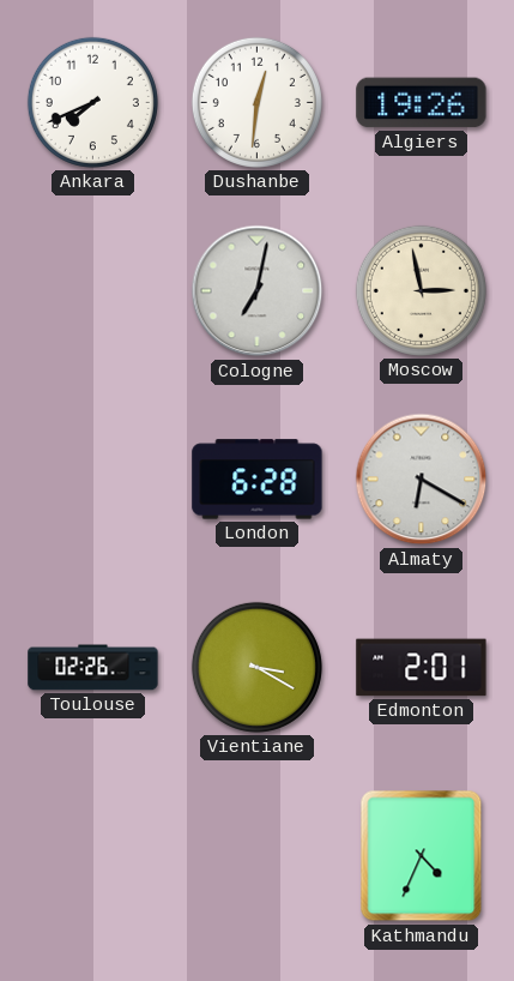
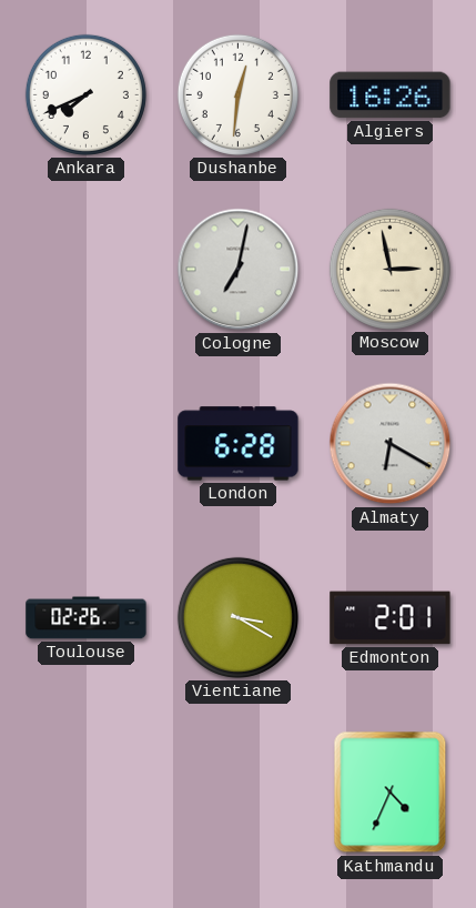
Algiers: 19:26 -> 16:26 (391, 95)
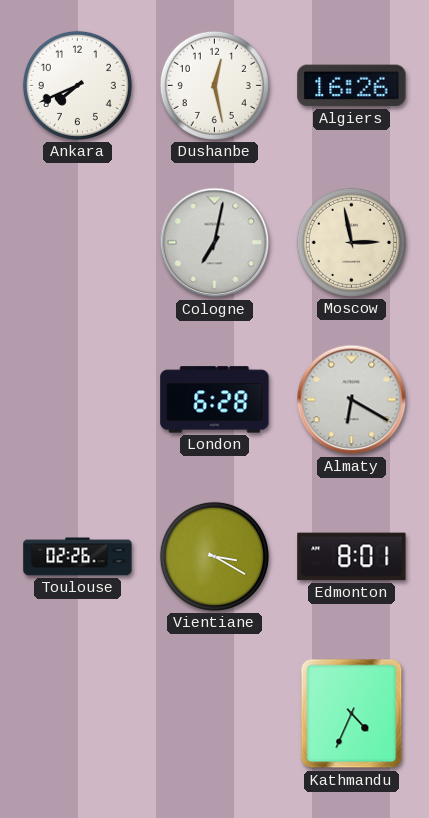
Dushanbe: 12:31 -> 12:28 (214, 85)
Edmonton: 2:01 -> 8:01 (352, 557)
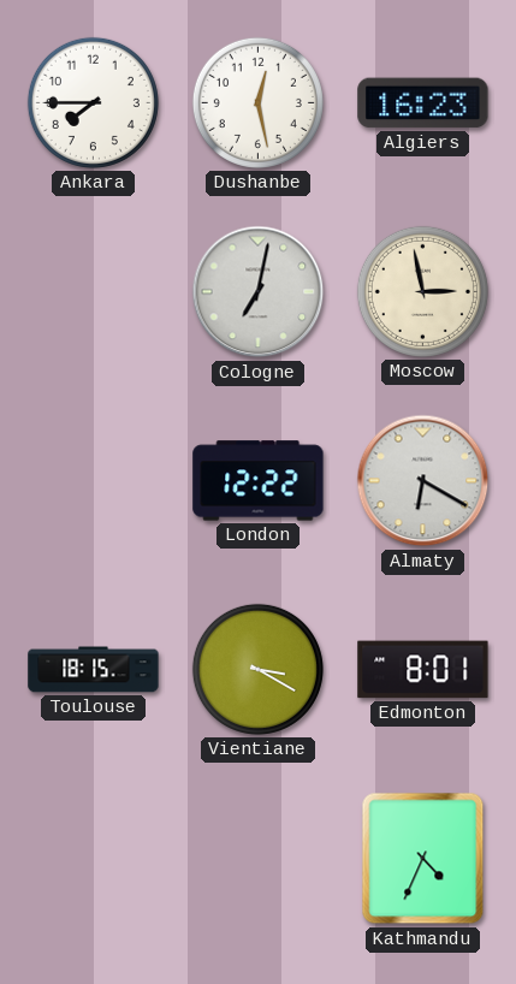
Ankara: 7:41 -> 7:45 (93, 102)
Algiers: 16:26 -> 16:23 (423, 103)
London: 6:28 -> 12:22 (259, 481)
Toulouse: 02:26 -> 18:15 (94, 670)
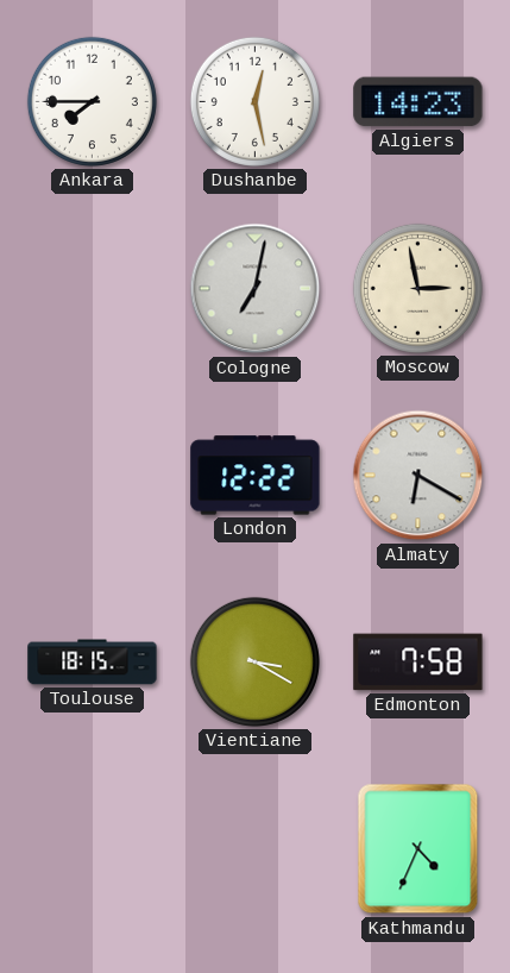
Algiers: 16:23 -> 14:23 (418, 102)
Edmonton: 8:01 -> 7:58 (418, 663)
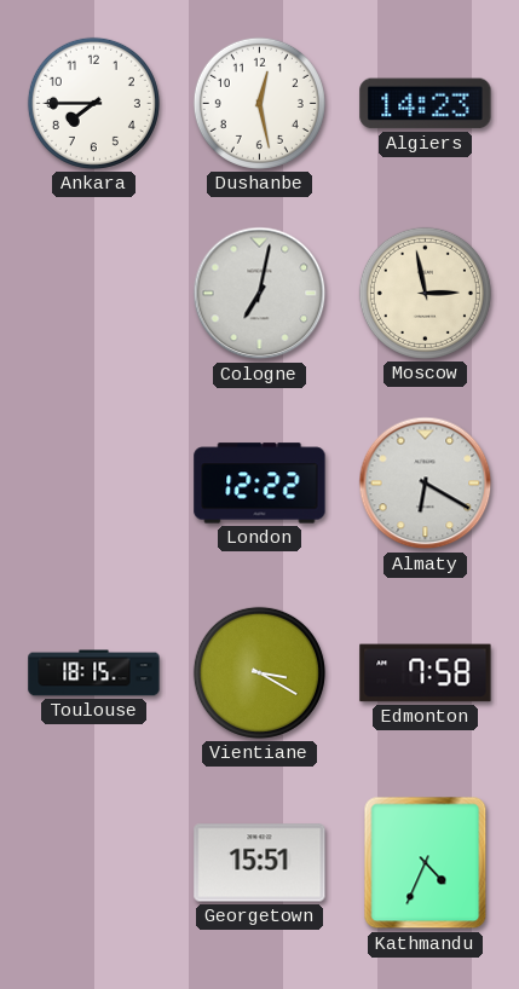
Georgetown: none -> 15:51 (260, 863)
